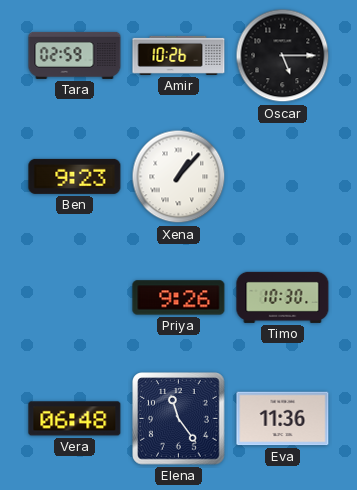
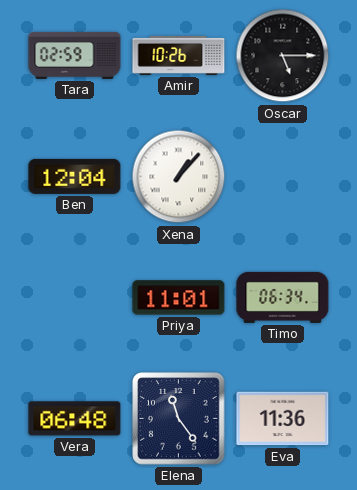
Ben: 9:23 -> 12:04 (75, 176)
Priya: 9:26 -> 11:01 (179, 298)
Timo: 10:30 -> 06:34 (283, 297)
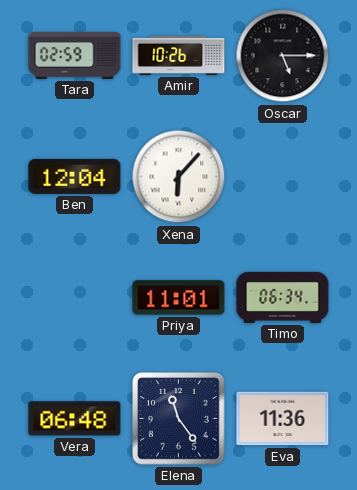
Xena: 1:07 -> 6:07 (179, 177)
